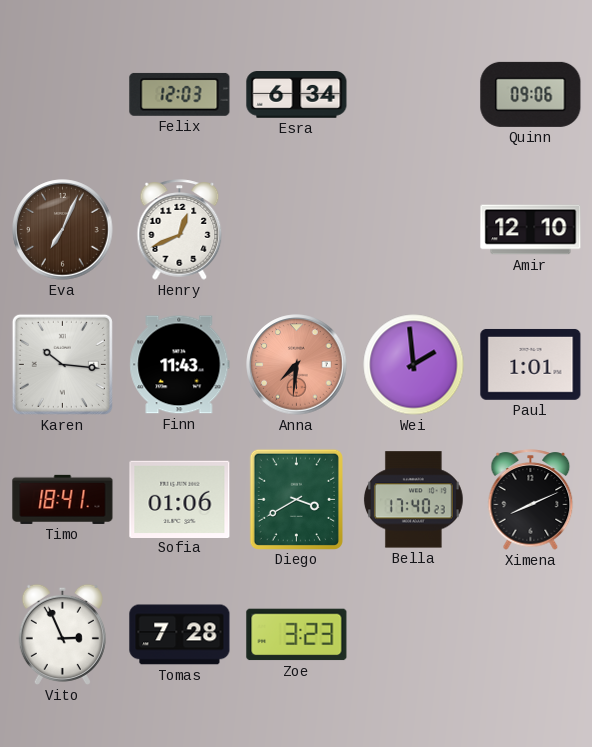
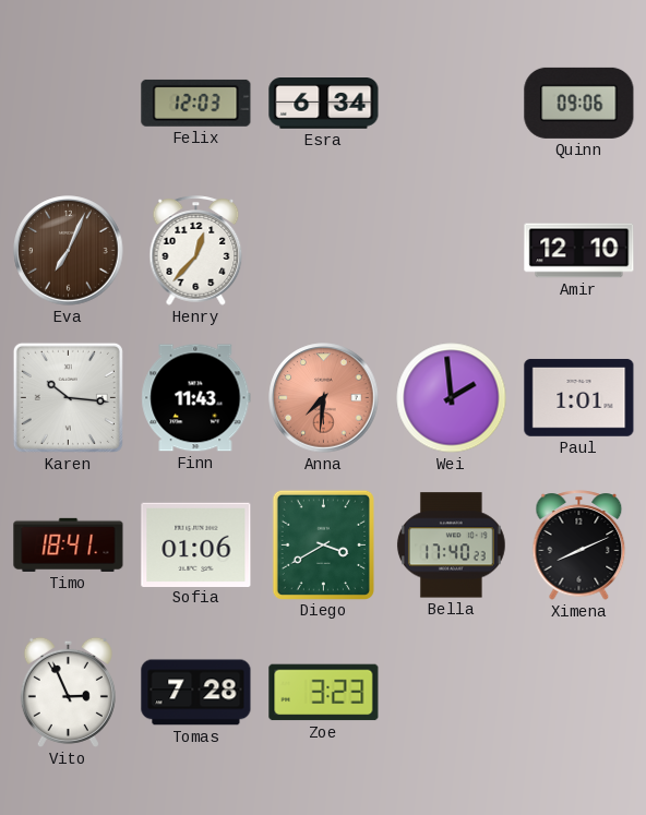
Henry: 12:41 -> 12:37 (196, 251)
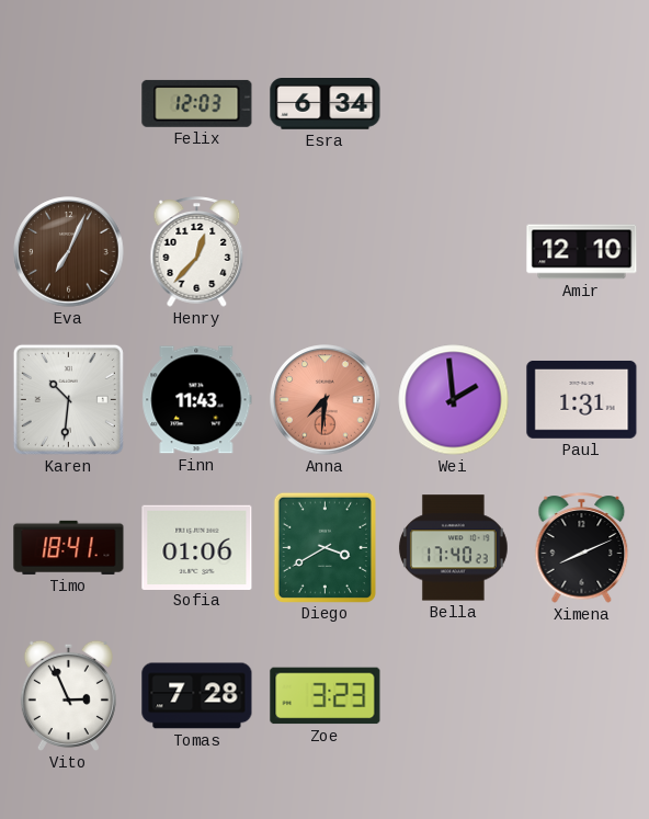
Quinn: 09:06 -> none (579, 103)
Karen: 10:16 -> 10:31 (68, 399)
Paul: 1:01 -> 1:31 (582, 400)
